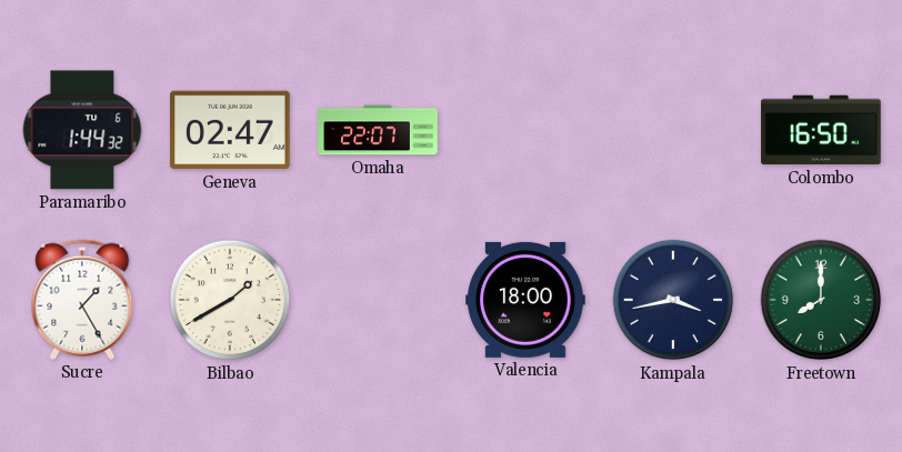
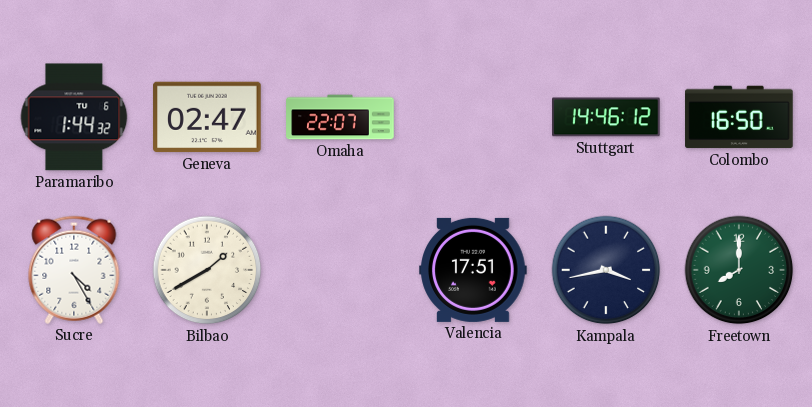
Stuttgart: none -> 14:46 (606, 117)
Sucre: 1:25 -> 4:25 (74, 270)
Valencia: 18:00 -> 17:51 (473, 270)
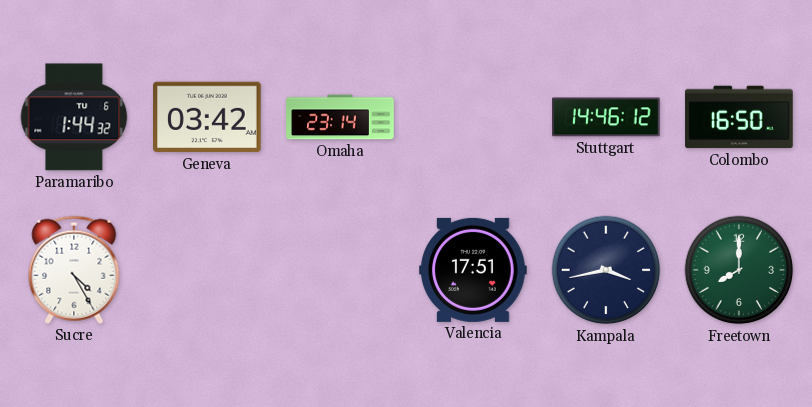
Geneva: 02:47 -> 03:42 (207, 117)
Omaha: 22:07 -> 23:14 (340, 117)
Bilbao: 1:40 -> none (207, 270)
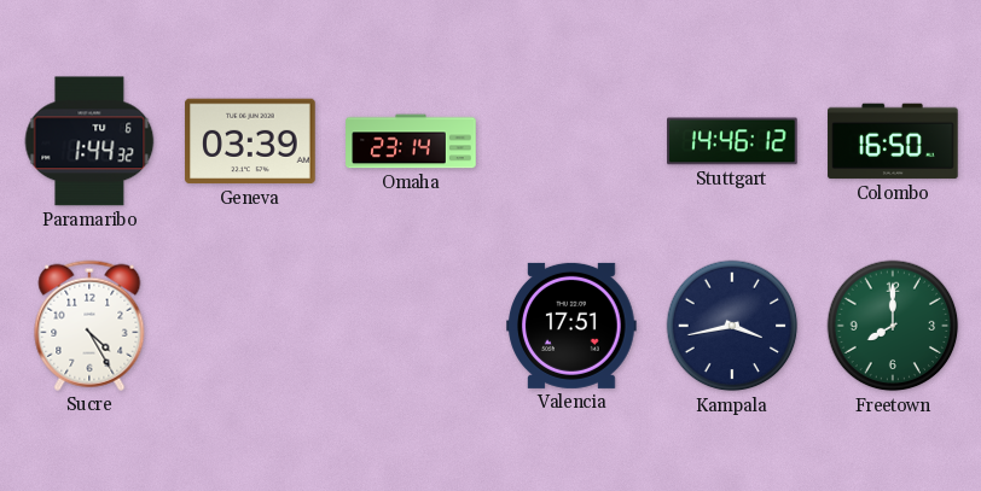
Geneva: 03:42 -> 03:39 (250, 141)
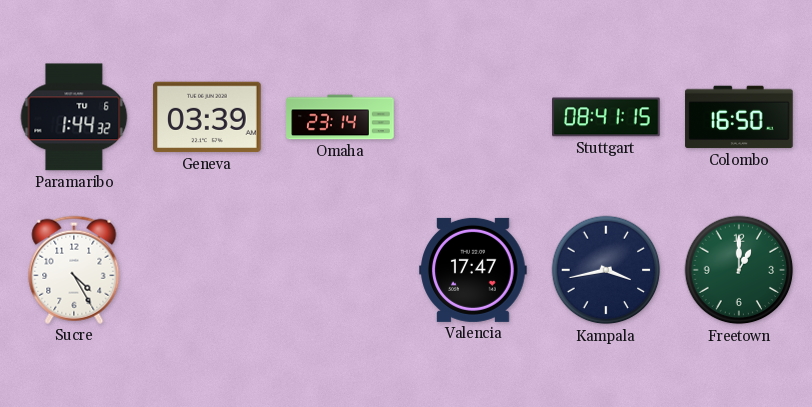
Stuttgart: 14:46 -> 08:41 (606, 117)
Valencia: 17:51 -> 17:47 (473, 270)
Freetown: 8:00 -> 1:00 (739, 270)
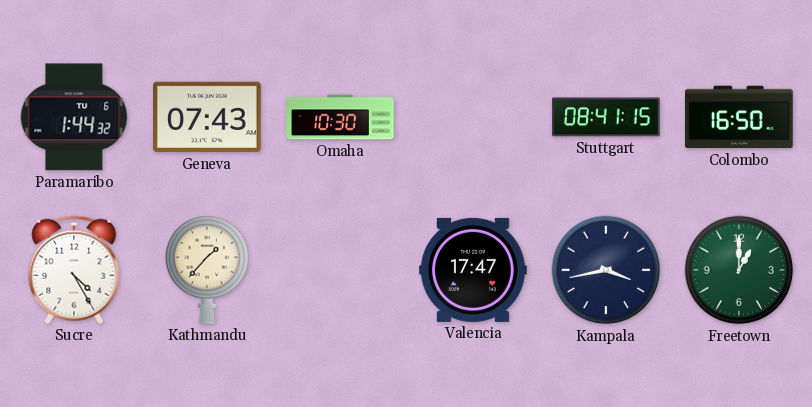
Geneva: 03:39 -> 07:43 (207, 117)
Omaha: 23:14 -> 10:30 (340, 117)
Kathmandu: none -> 1:37 (207, 270)
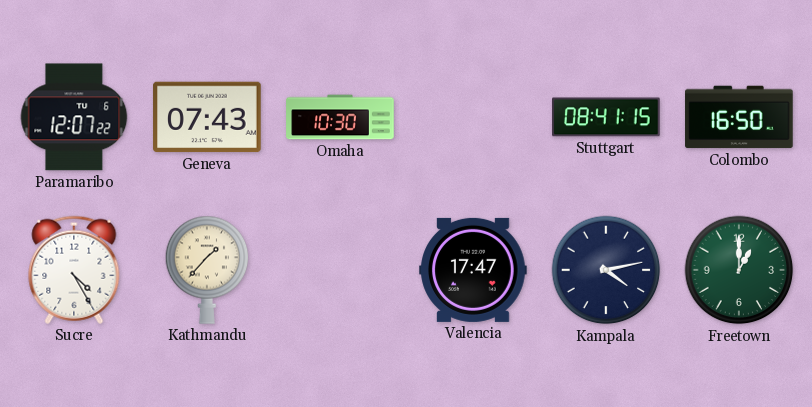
Paramaribo: 1:44 -> 12:07 (74, 117)
Kampala: 3:43 -> 4:13 (606, 270)
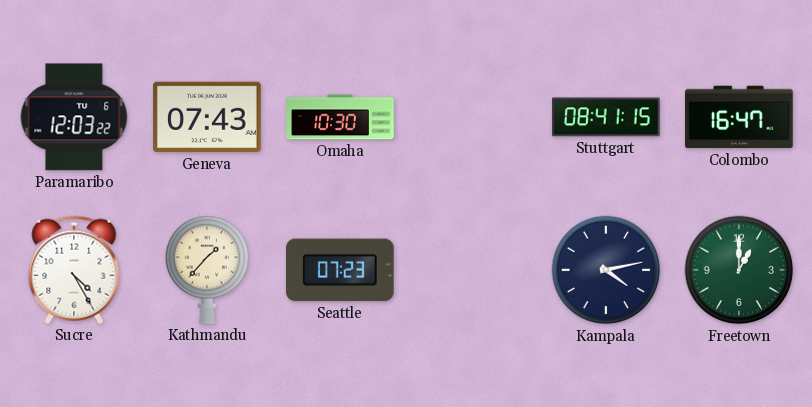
Paramaribo: 12:07 -> 12:03 (74, 117)
Colombo: 16:50 -> 16:47 (739, 117)
Seattle: none -> 07:23 (341, 270)
Valencia: 17:47 -> none (473, 270)
